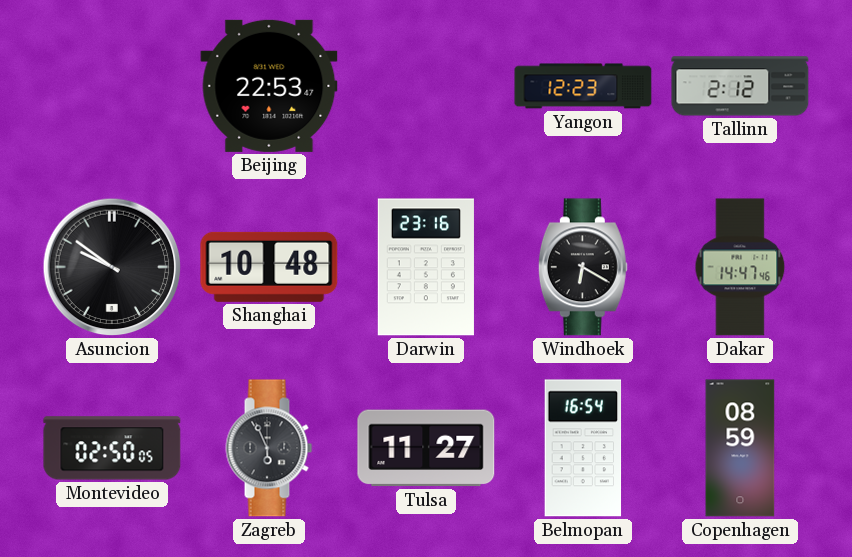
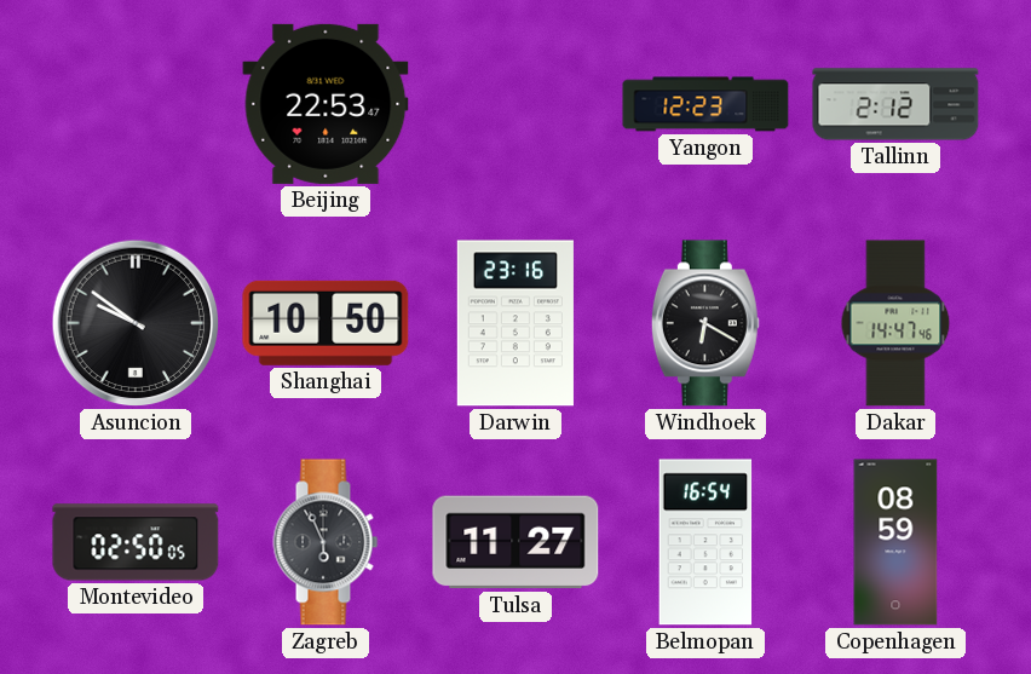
Shanghai: 10:48 -> 10:50 (326, 323)
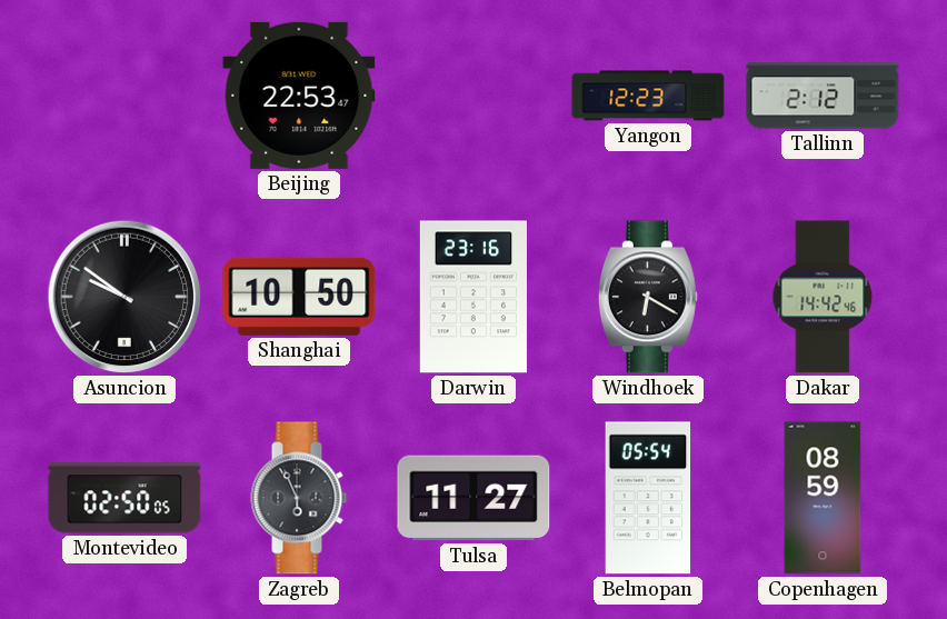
Dakar: 14:47 -> 14:42 (823, 297)
Belmopan: 16:54 -> 05:54 (648, 498)
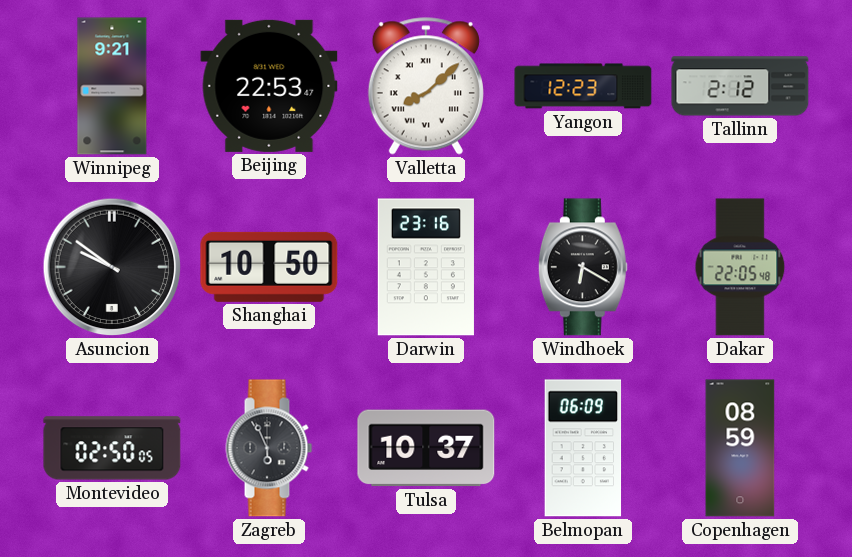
Winnipeg: none -> 9:21 (112, 86)
Valletta: none -> 8:08 (426, 86)
Dakar: 14:42 -> 22:05 (740, 267)
Tulsa: 11:27 -> 10:37 (426, 448)
Belmopan: 05:54 -> 06:09 (583, 448)
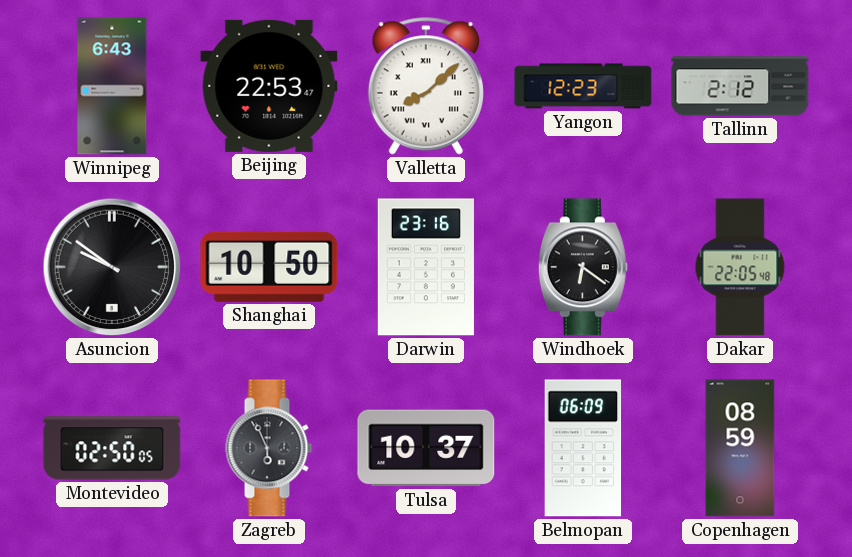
Winnipeg: 9:21 -> 6:43 (112, 86)
Windhoek: 6:20 -> 6:21 (583, 267)
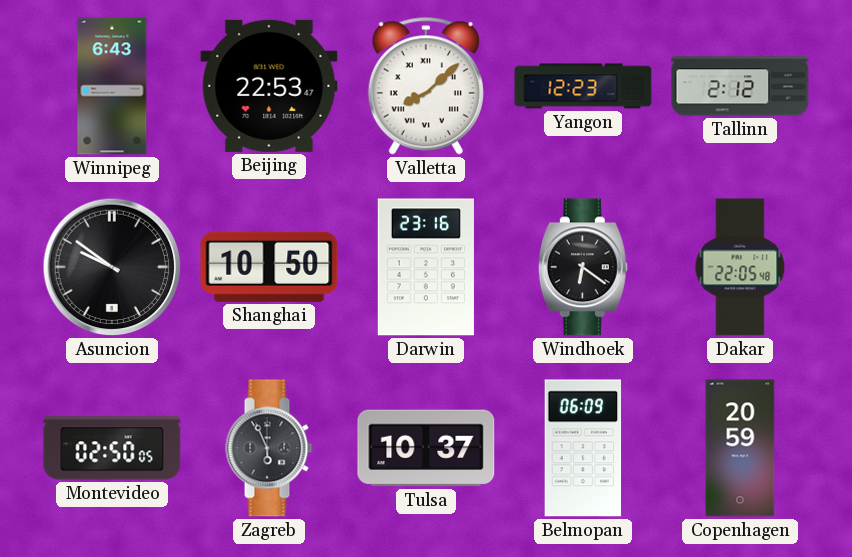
Copenhagen: 08:59 -> 20:59 (740, 448)
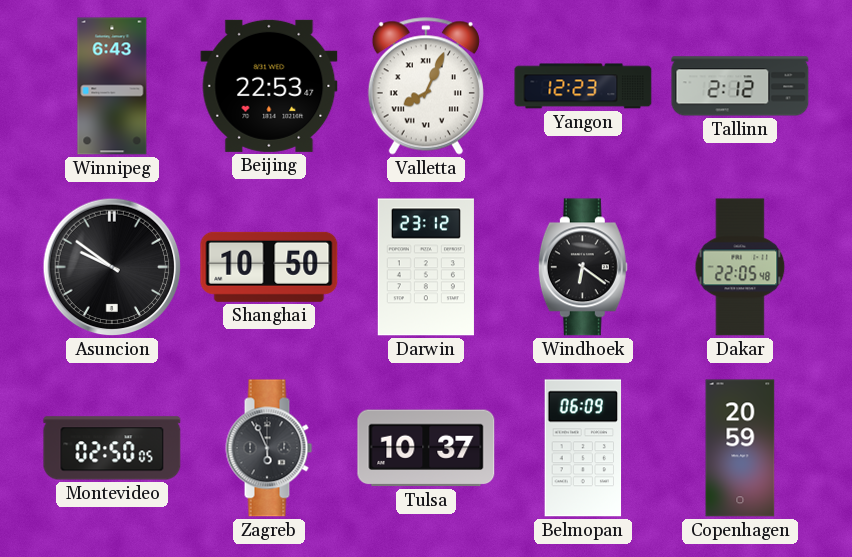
Valletta: 8:08 -> 8:04 (426, 86)
Darwin: 23:16 -> 23:12 (426, 267)
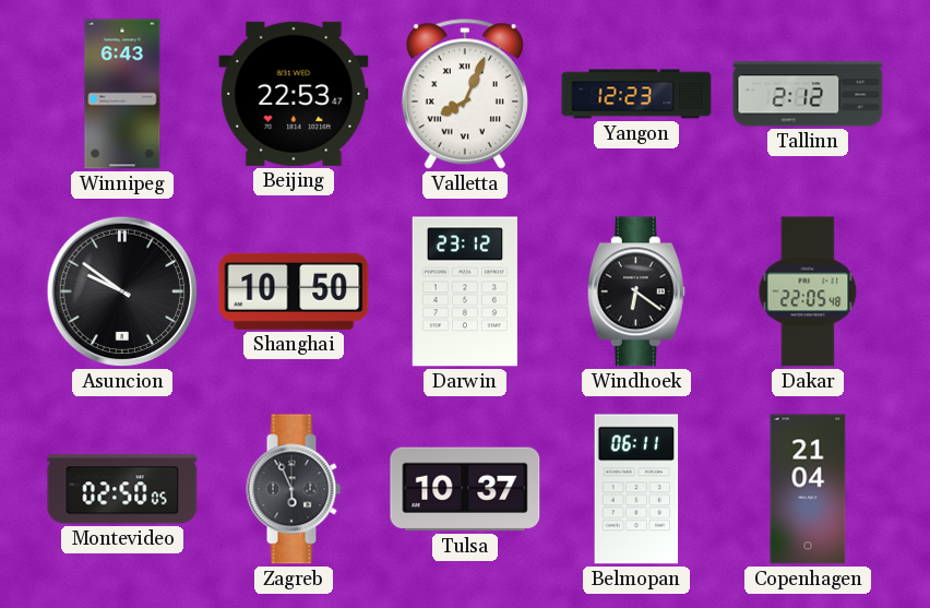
Belmopan: 06:09 -> 06:11 (636, 489)
Copenhagen: 20:59 -> 21:04 (808, 489)
